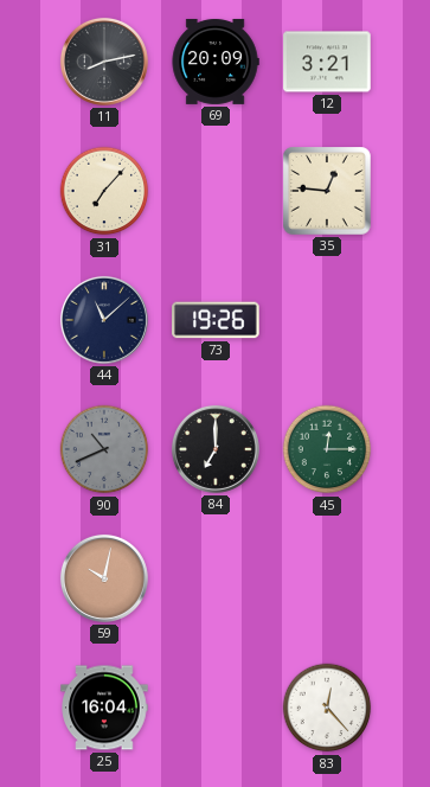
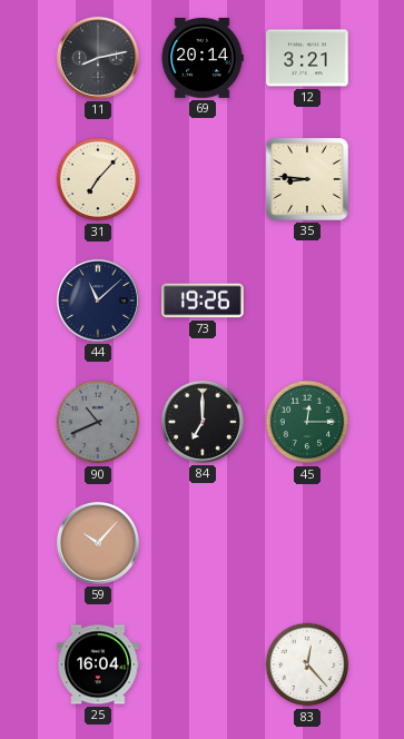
69: 20:09 -> 20:14 (203, 58)
35: 12:46 -> 8:46 (308, 180)
59: 10:02 -> 10:07 (98, 543)
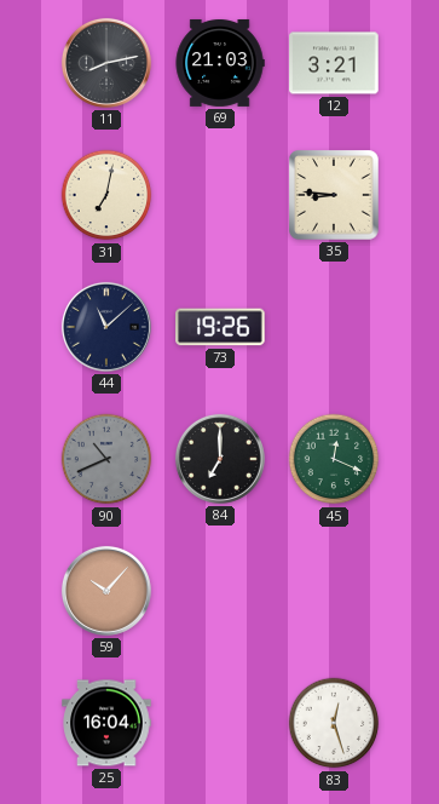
69: 20:14 -> 21:03 (220, 63)
31: 7:07 -> 7:02 (106, 195)
45: 12:15 -> 12:19 (334, 459)
83: 12:23 -> 12:27 (334, 723)
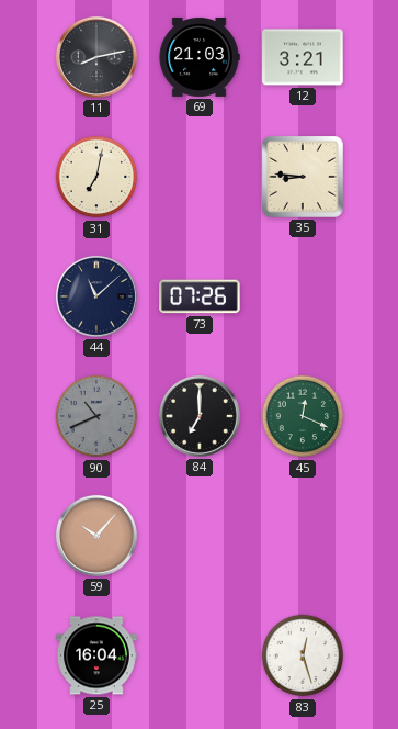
73: 19:26 -> 07:26 (200, 296)
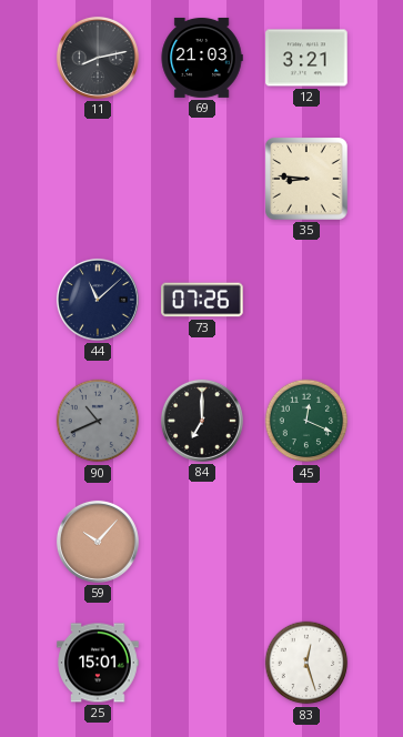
31: 7:02 -> none (96, 177)
25: 16:04 -> 15:01 (98, 663)
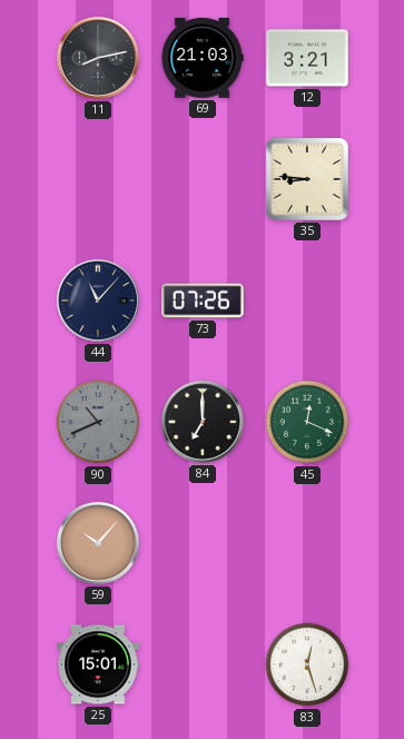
44: 11:08 -> 11:07 (98, 300)
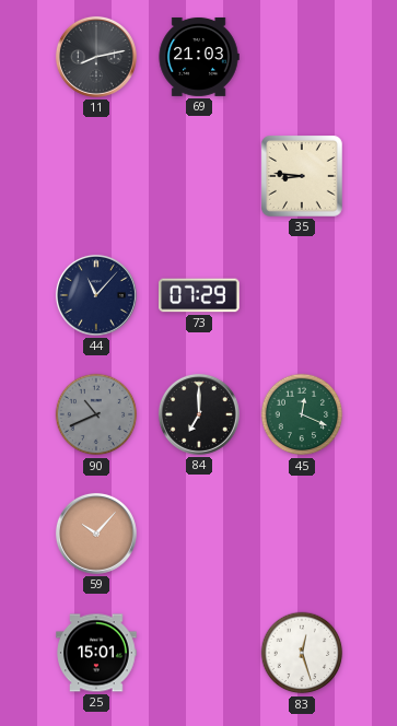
12: 3:21 -> none (307, 58)
73: 07:26 -> 07:29 (199, 295)
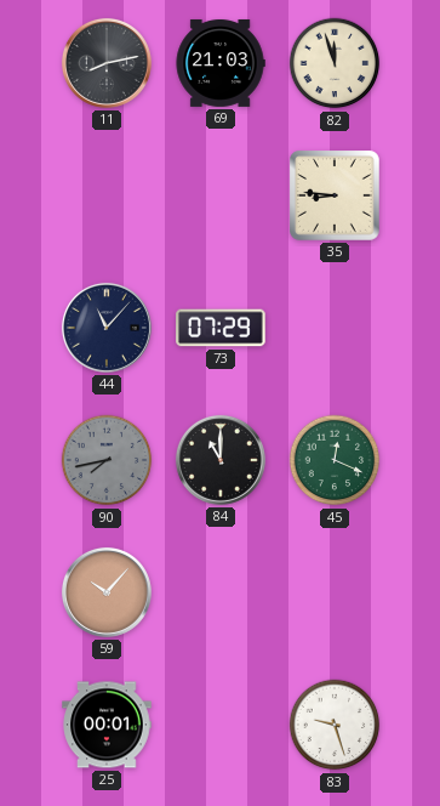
82: none -> 11:57 (335, 63)
90: 10:41 -> 7:43 (107, 460)
84: 7:00 -> 11:00 (221, 460)
25: 15:01 -> 00:01 (107, 725)
83: 12:27 -> 9:27 (335, 725)
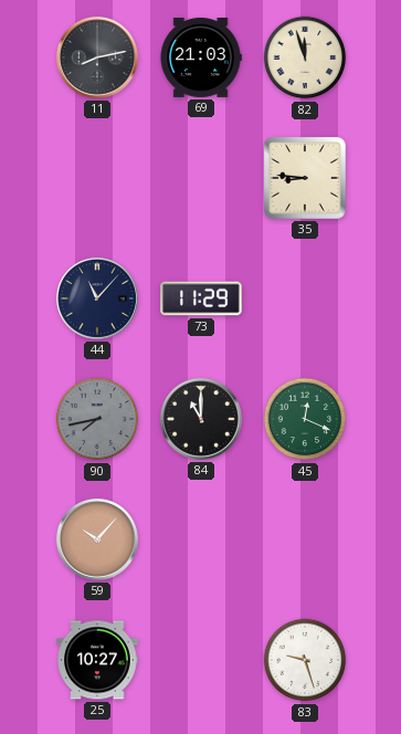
73: 07:29 -> 11:29 (201, 298)
25: 00:01 -> 10:27 (97, 660)
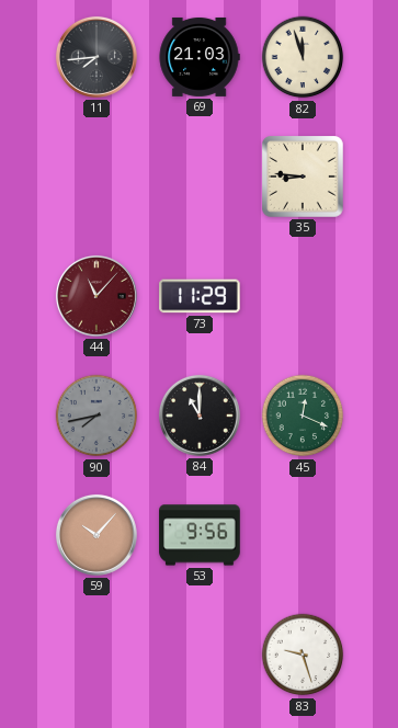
11: 8:13 -> 7:44 (96, 57)
44 dial: navy -> burgundy (96, 296)
53: none -> 9:56 (200, 535)
25: 10:27 -> none (97, 660)
